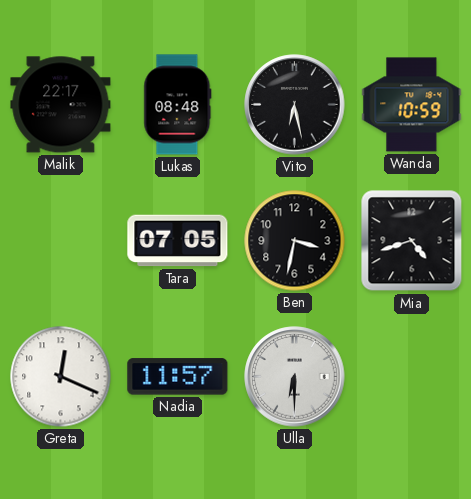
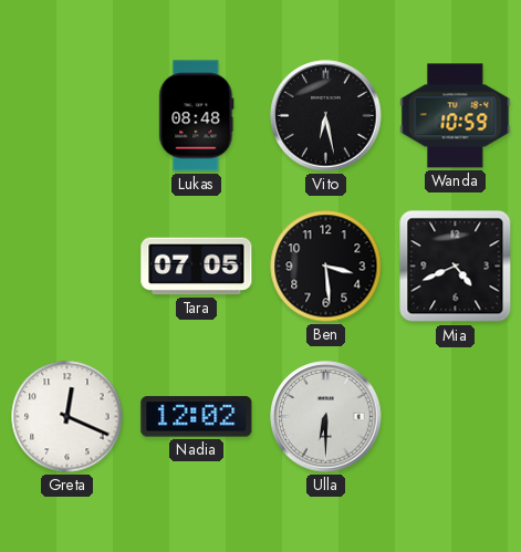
Malik: 22:17 -> none (61, 105)
Ben: 3:32 -> 3:29 (326, 267)
Mia: 4:42 -> 4:41 (456, 267)
Nadia: 11:57 -> 12:02 (197, 417)
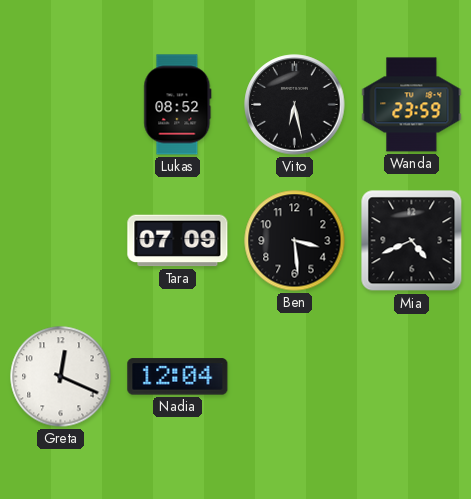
Lukas: 08:48 -> 08:52 (178, 105)
Wanda: 10:59 -> 23:59 (412, 105)
Tara: 07:05 -> 07:09 (178, 241)
Nadia: 12:02 -> 12:04 (178, 377)
Ulla: 6:30 -> none (326, 417)
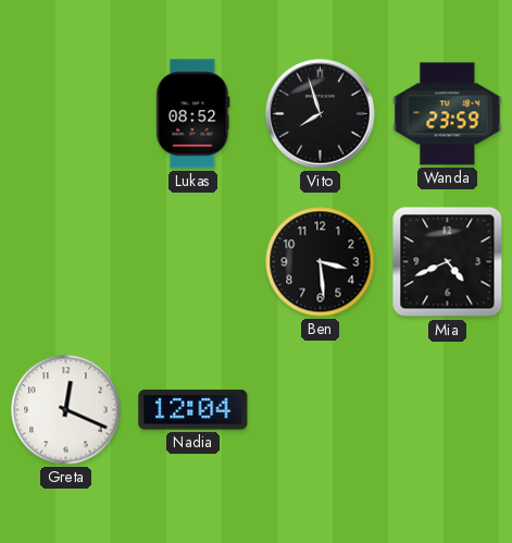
Vito: 6:28 -> 7:57 (321, 114)
Tara: 07:09 -> none (178, 241)
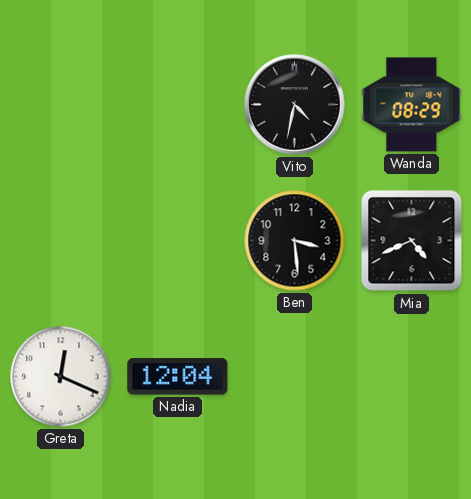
Lukas: 08:52 -> none (193, 114)
Vito: 7:57 -> 4:32 (295, 105)
Wanda: 23:59 -> 08:29 (412, 105)
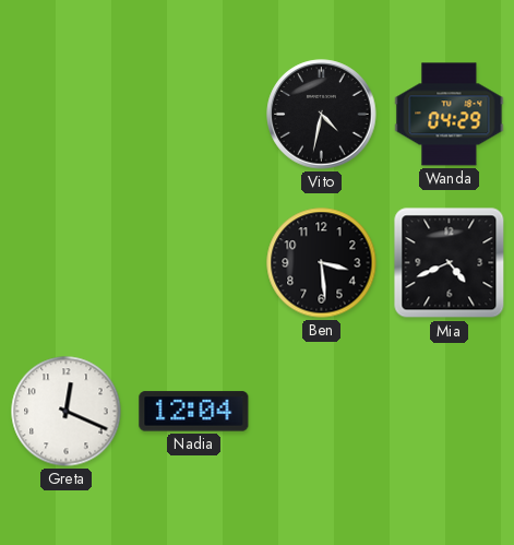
Wanda: 08:29 -> 04:29 (450, 115)
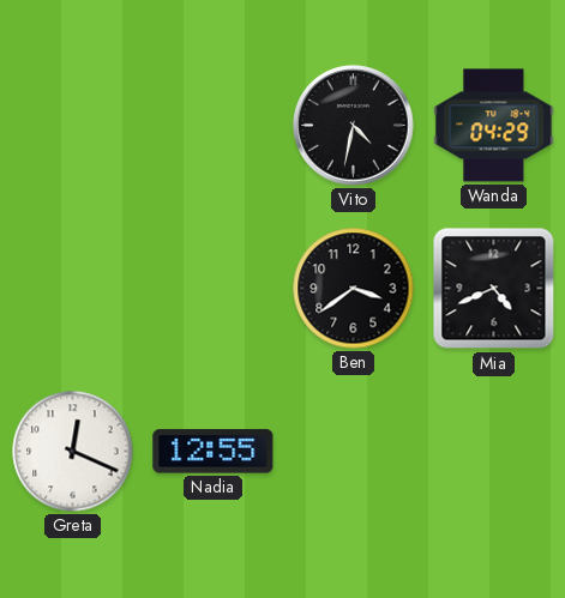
Ben: 3:29 -> 3:39 (354, 289)
Nadia: 12:04 -> 12:55 (214, 452)
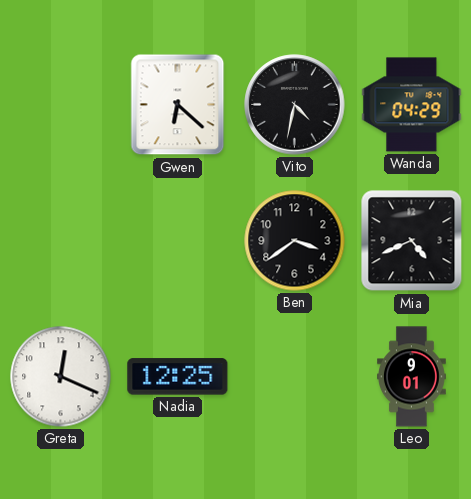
Gwen: none -> 6:22 (178, 105)
Nadia: 12:55 -> 12:25 (178, 377)
Leo: none -> 9:01 (412, 377)
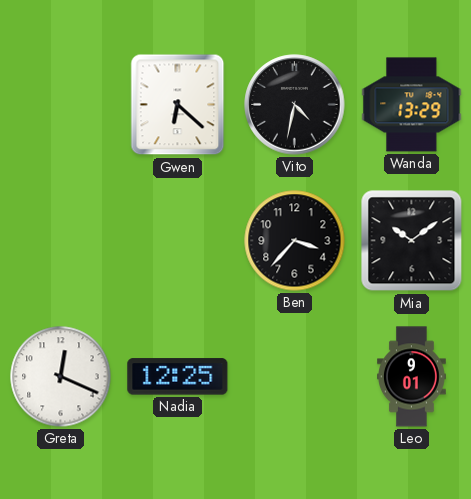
Wanda: 04:29 -> 13:29 (412, 105)
Ben: 3:39 -> 3:37 (295, 241)
Mia: 4:41 -> 10:09 (412, 241)
